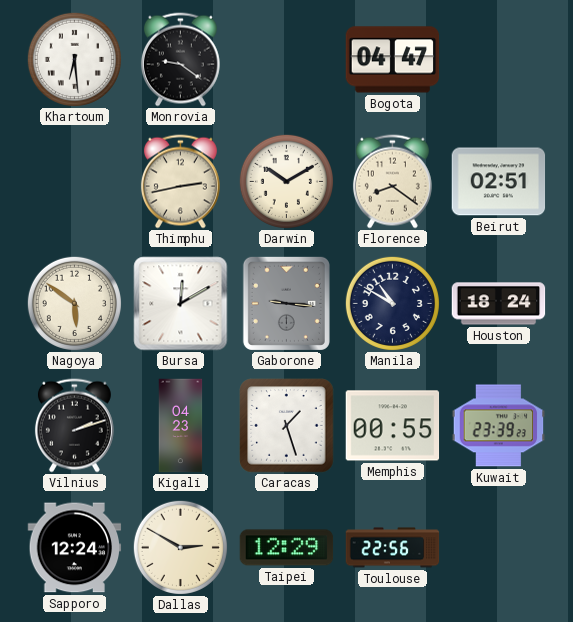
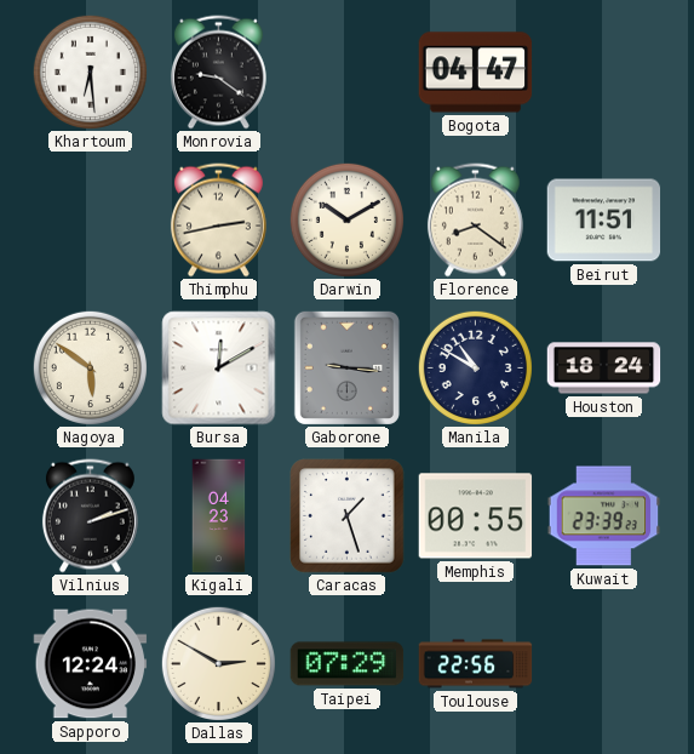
Beirut: 02:51 -> 11:51 (604, 221)
Taipei: 12:29 -> 07:29 (348, 664)
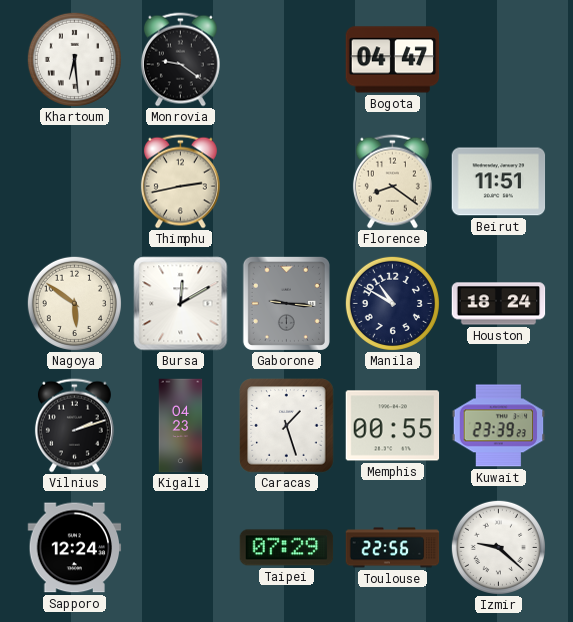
Darwin: 10:10 -> none (346, 219)
Dallas: 2:50 -> none (218, 663)
Izmir: none -> 9:22 (498, 547)
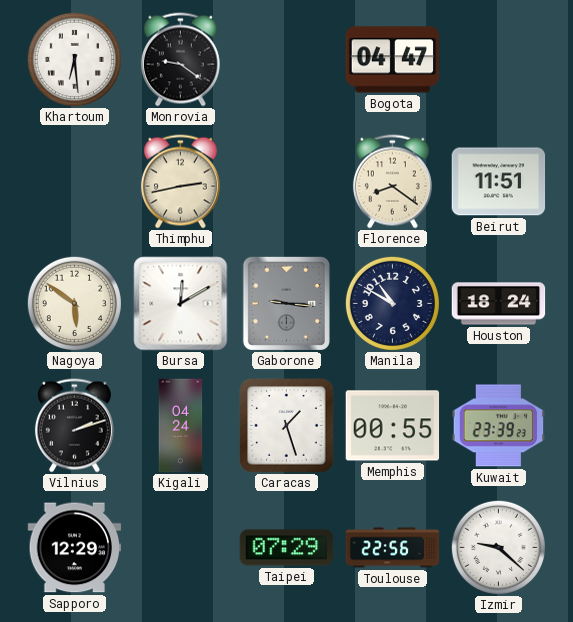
Kigali: 04:23 -> 04:24 (181, 426)
Sapporo: 12:24 -> 12:29 (75, 548)
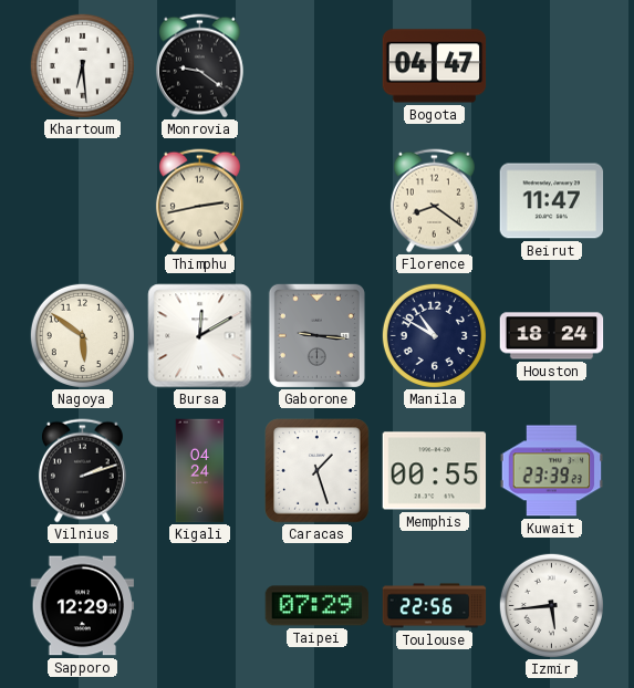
Beirut: 11:51 -> 11:47 (552, 201)
Izmir: 9:22 -> 5:44 (551, 605)
